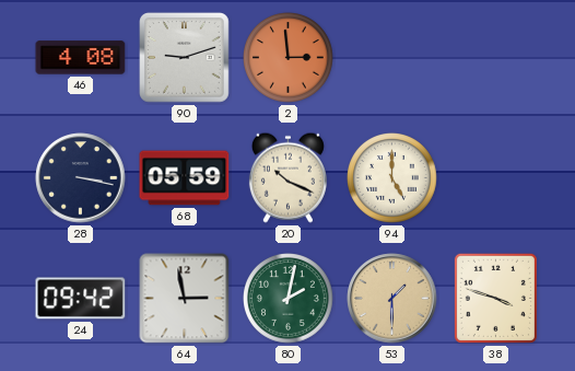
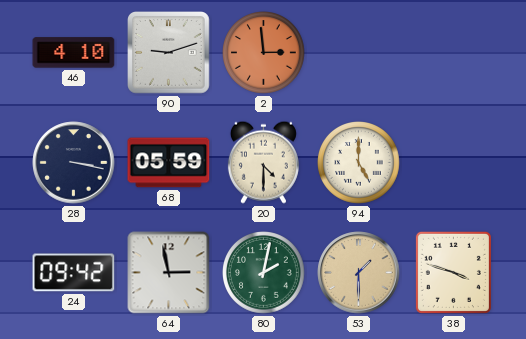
46: 4:08 -> 4:10 (74, 53)
20: 10:19 -> 4:30 (263, 162)
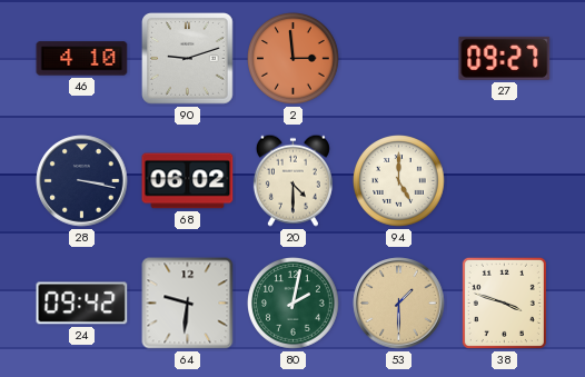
27: none -> 09:27 (505, 58)
68: 05:59 -> 06:02 (188, 181)
64: 2:58 -> 9:31 (188, 304)
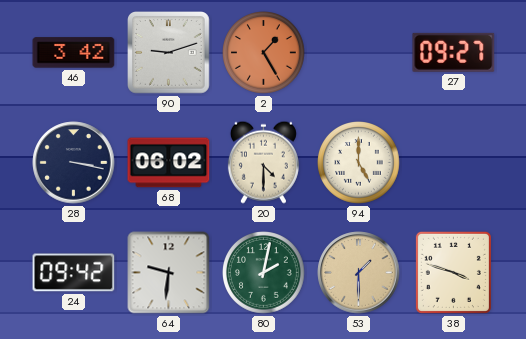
46: 4:10 -> 3:42 (74, 53)
2: 2:59 -> 1:25 (264, 53)
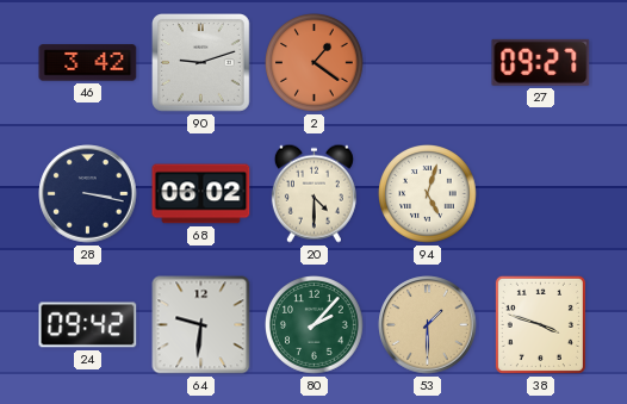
2: 1:25 -> 1:21 (315, 63)
94: 5:00 -> 5:03 (428, 194)
80: 2:02 -> 2:07 (315, 325)
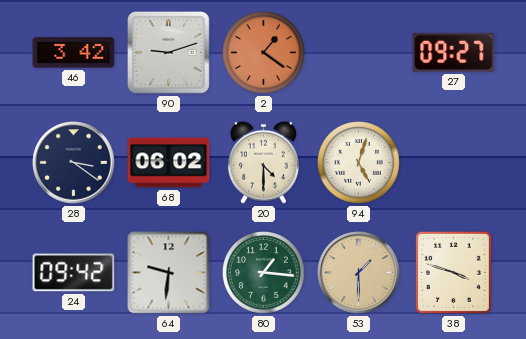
28: 3:17 -> 3:21 (74, 163)
80: 2:07 -> 1:16 (264, 273)
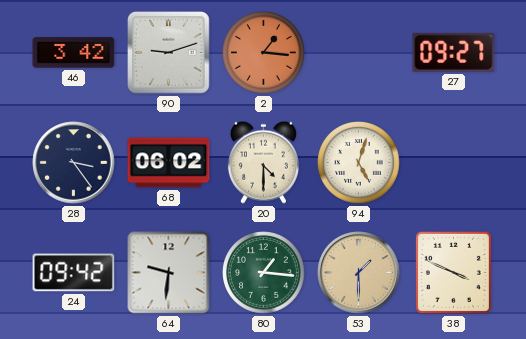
2: 1:21 -> 1:16 (264, 53)
28: 3:21 -> 3:24 (74, 163)
38: 3:48 -> 3:49 (453, 272)
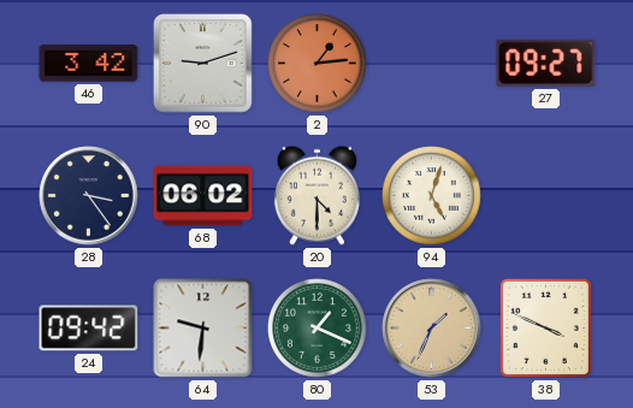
2: 1:16 -> 1:14 (318, 64)
80: 1:16 -> 1:19 (318, 329)
53: 1:30 -> 1:34 (432, 329)
